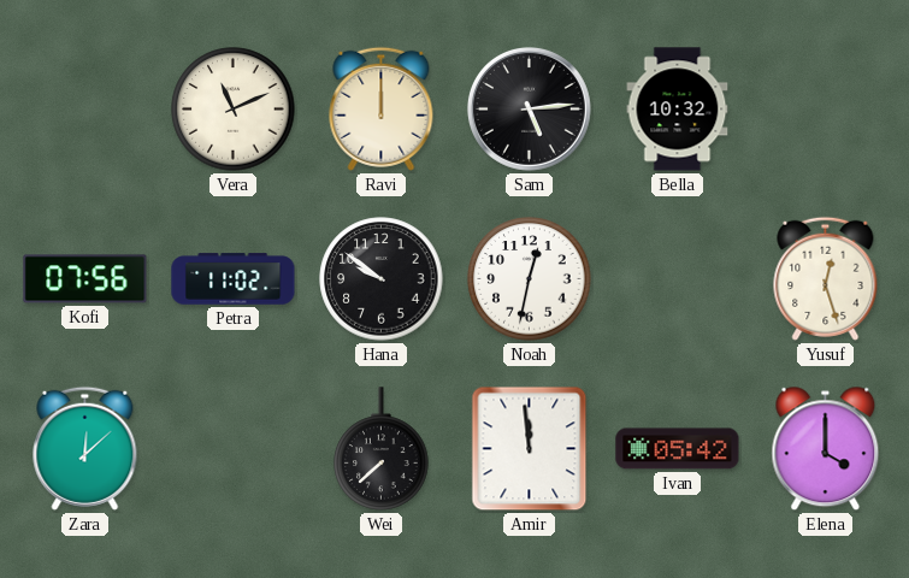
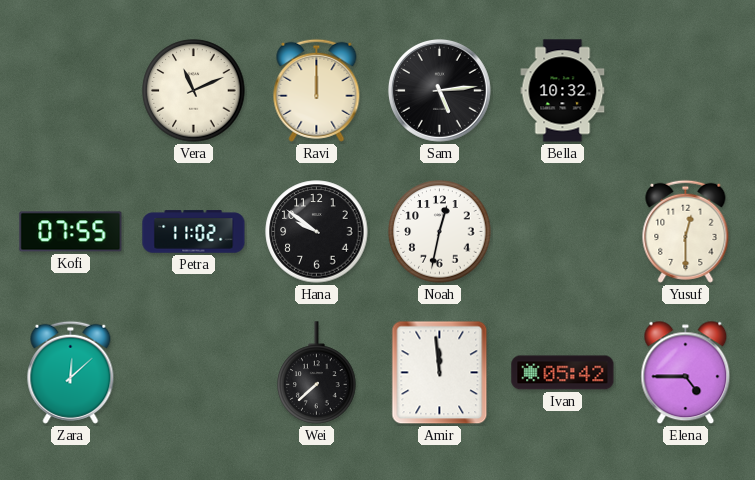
Kofi: 07:56 -> 07:55 (71, 232)
Yusuf: 12:27 -> 12:30 (686, 231)
Elena: 4:00 -> 4:45 (686, 373)
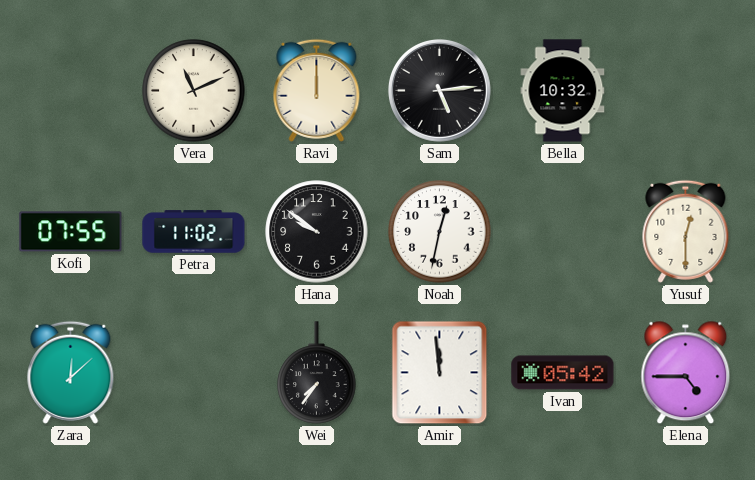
Wei: 7:38 -> 7:36 (317, 373)
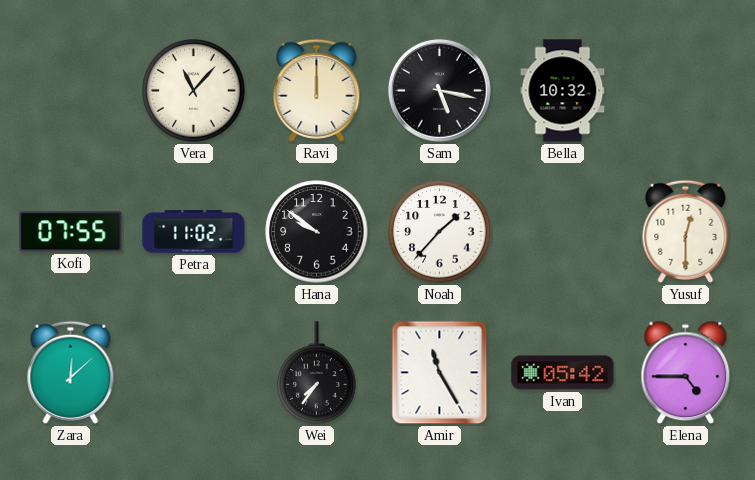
Vera: 11:11 -> 11:07 (194, 91)
Sam: 5:14 -> 5:17 (439, 90)
Noah: 12:32 -> 1:37 (440, 232)
Amir: 11:59 -> 11:25 (440, 373)
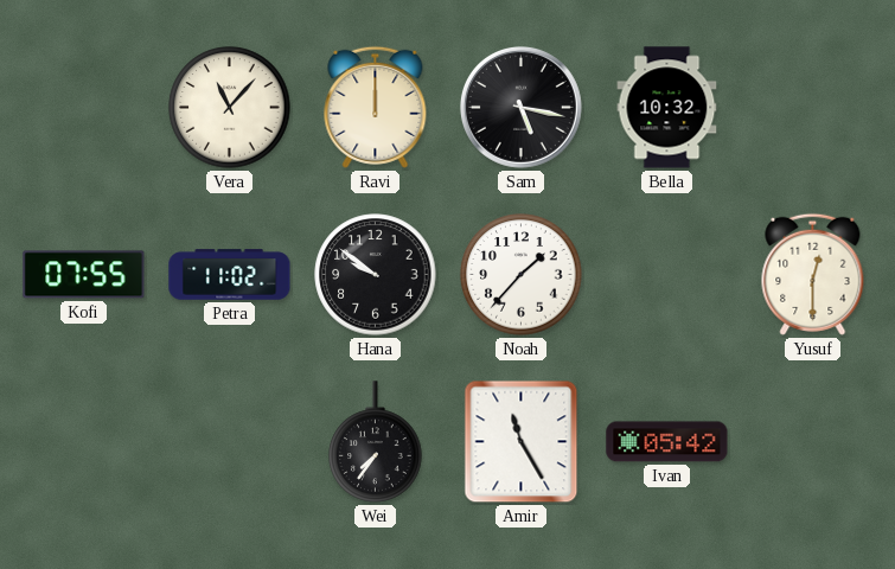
Zara: 12:08 -> none (71, 372)
Elena: 4:45 -> none (686, 373)
